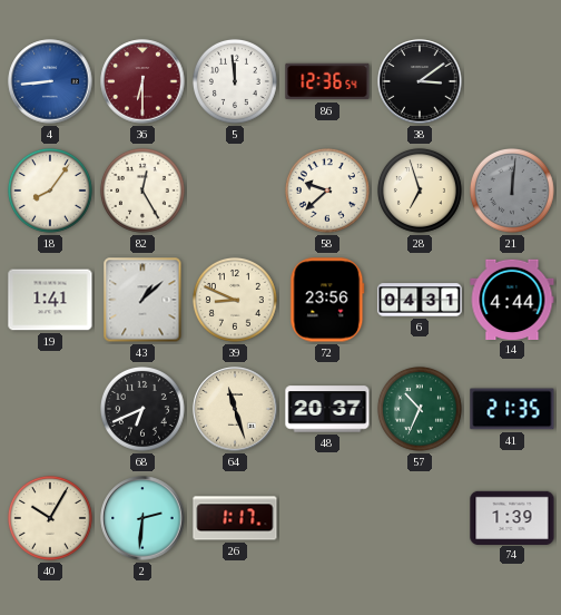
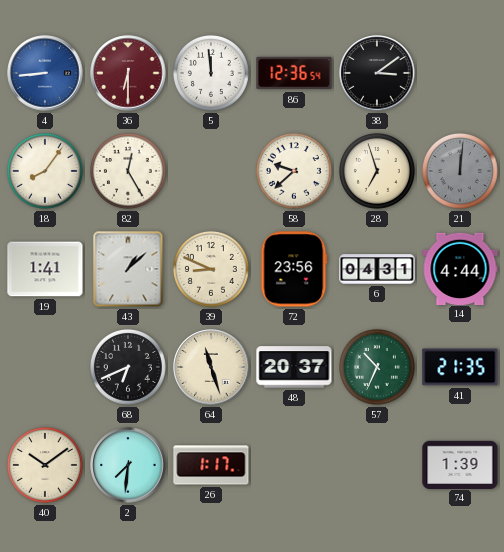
40: 10:05 -> 10:09 (45, 465)
2: 2:31 -> 7:31 (128, 465)
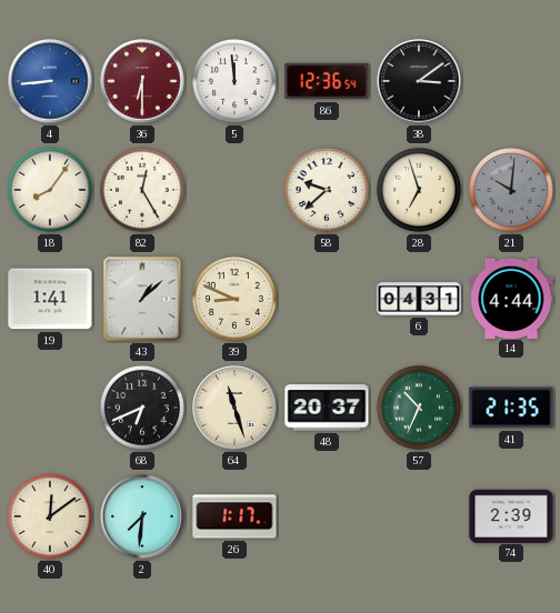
21: 12:01 -> 10:01 (511, 190)
72: 23:56 -> none (294, 269)
40: 10:09 -> 12:09 (50, 516)
74: 1:39 -> 2:39 (511, 515)
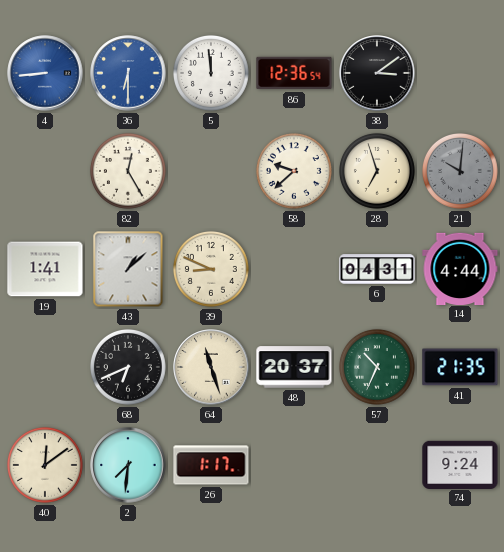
36 dial: burgundy -> blue (128, 73)
18: 8:06 -> none (50, 190)
74: 2:39 -> 9:24 (460, 464)
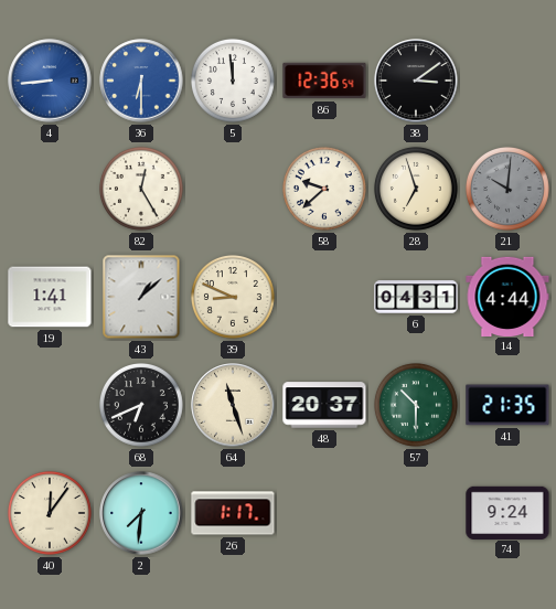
57: 10:34 -> 10:30 (416, 405)
40: 12:09 -> 12:06 (50, 513)
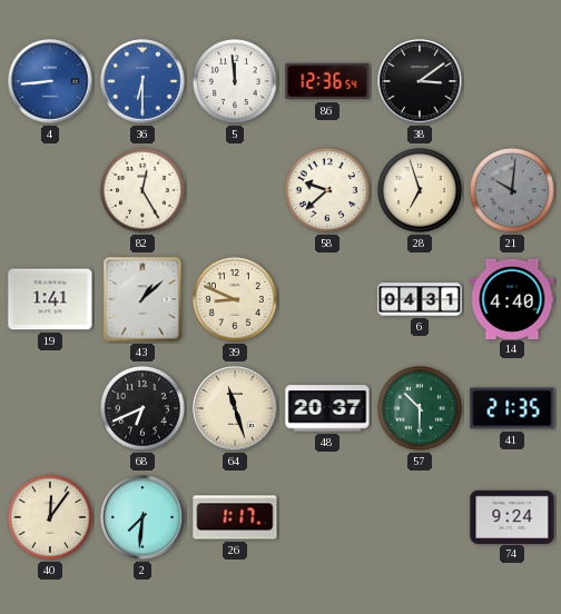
14: 4:44 -> 4:40 (512, 298)
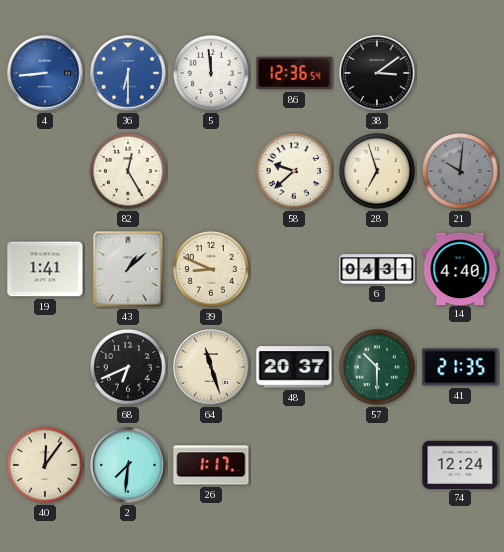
74: 9:24 -> 12:24 (460, 464)
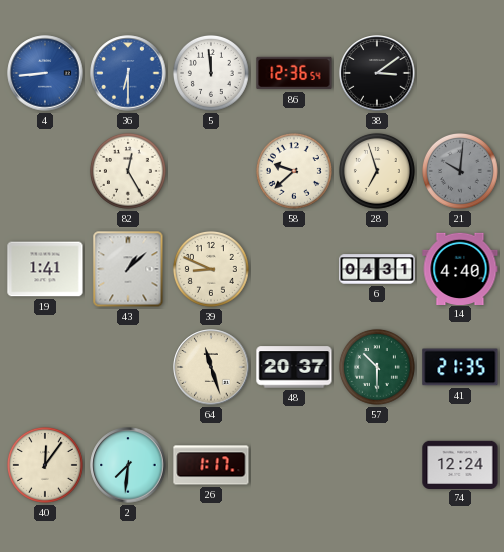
68: 6:41 -> none (128, 367)
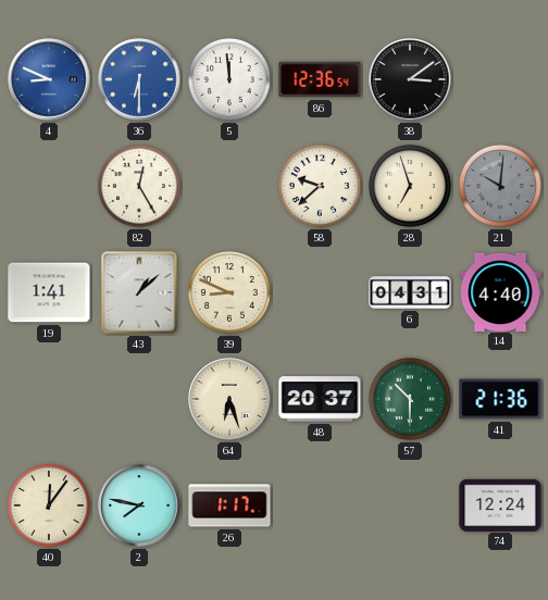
4: 8:44 -> 8:49 (49, 79)
64: 11:27 -> 6:27 (229, 399)
41: 21:35 -> 21:36 (500, 399)
2: 7:31 -> 7:47 (139, 505)
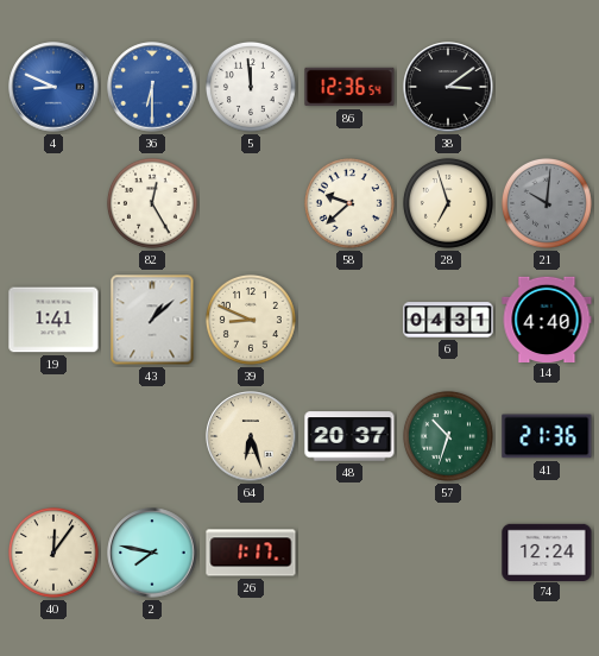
57: 10:30 -> 10:33 (448, 436)
